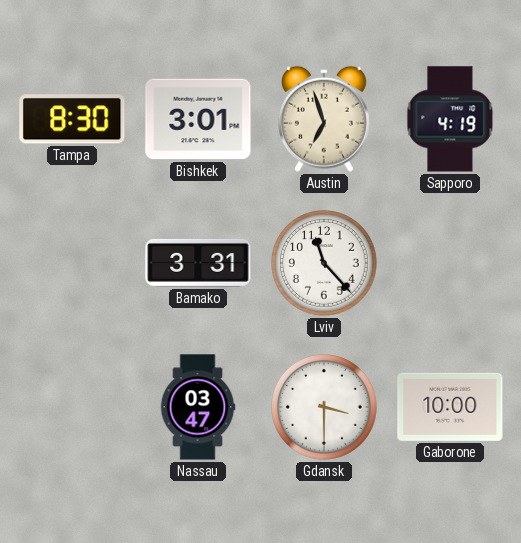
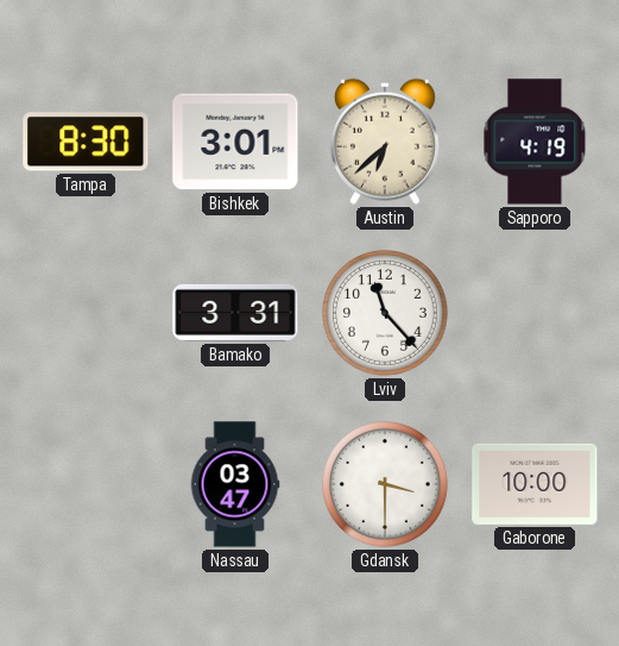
Austin: 6:57 -> 6:38 (385, 142)
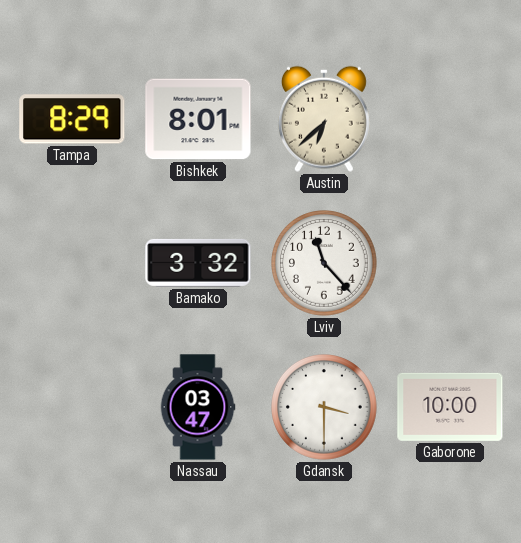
Tampa: 8:30 -> 8:29 (72, 119)
Bishkek: 3:01 -> 8:01 (198, 119)
Sapporo: 4:19 -> none (535, 142)
Bamako: 3:31 -> 3:32 (198, 263)
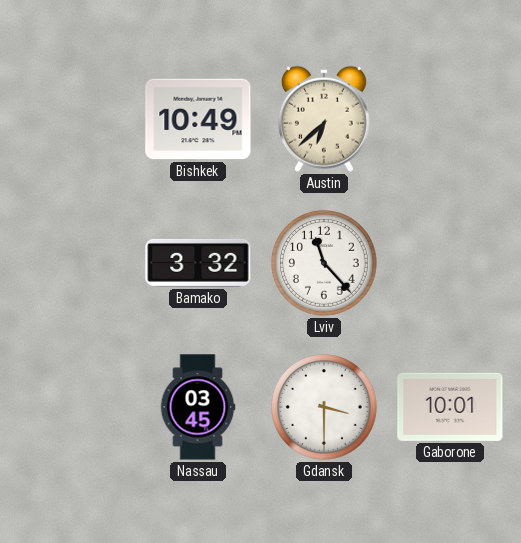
Tampa: 8:29 -> none (72, 119)
Bishkek: 8:01 -> 10:49 (198, 119)
Nassau: 03:47 -> 03:45 (198, 407)
Gaborone: 10:00 -> 10:01 (450, 407)
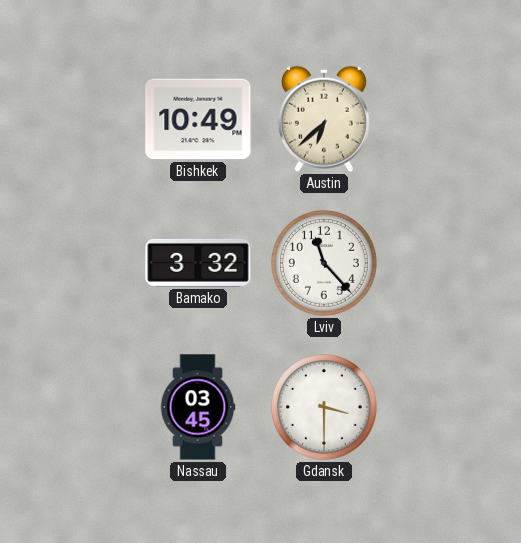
Gaborone: 10:01 -> none (450, 407)
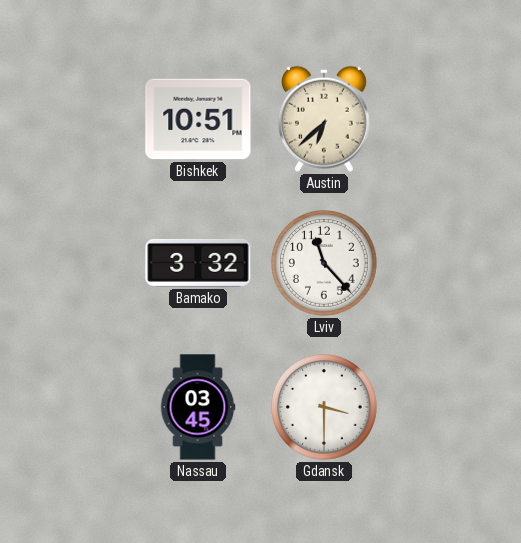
Bishkek: 10:49 -> 10:51 (198, 119)
